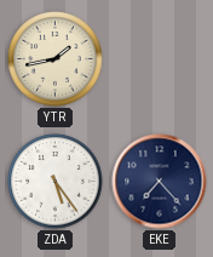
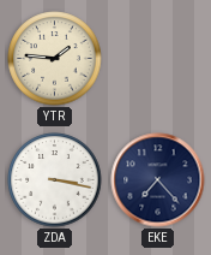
YTR: 1:43 -> 1:46 (55, 59)
ZDA: 5:24 -> 3:17 (55, 180)
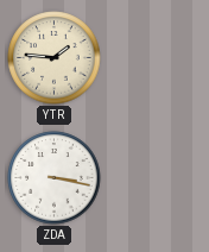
EKE: 7:23 -> none (158, 180)
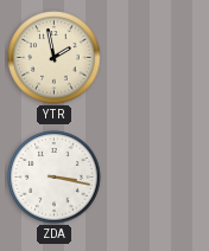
YTR: 1:46 -> 1:58 (55, 58)
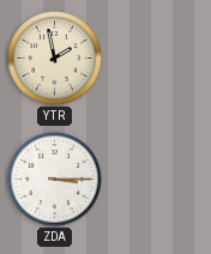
ZDA: 3:17 -> 3:15 (55, 180)
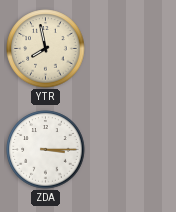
YTR: 1:58 -> 7:58 (46, 49)
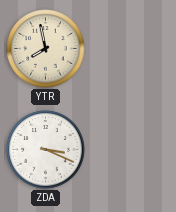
ZDA: 3:15 -> 3:19 (46, 150)
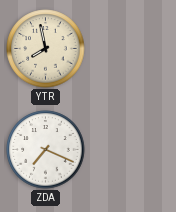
ZDA: 3:19 -> 7:19 (46, 150)
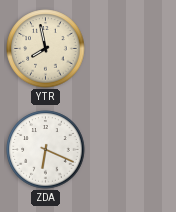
ZDA: 7:19 -> 6:19 (46, 150)
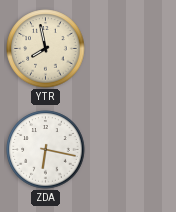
ZDA: 6:19 -> 6:17 (46, 150)
